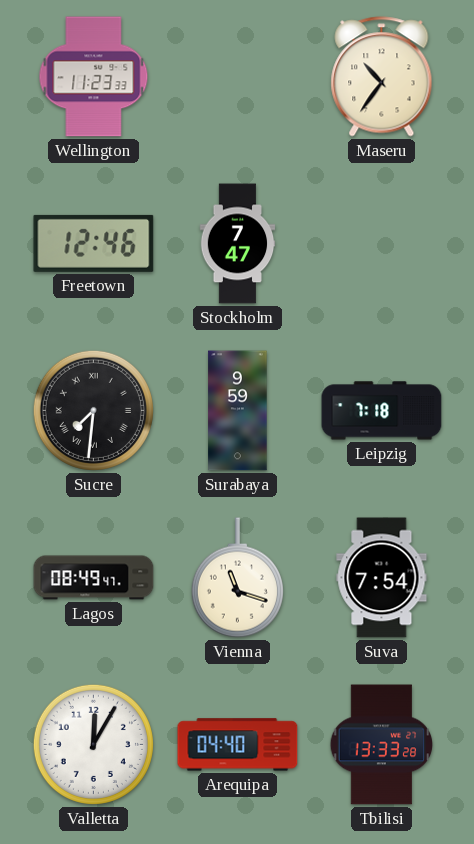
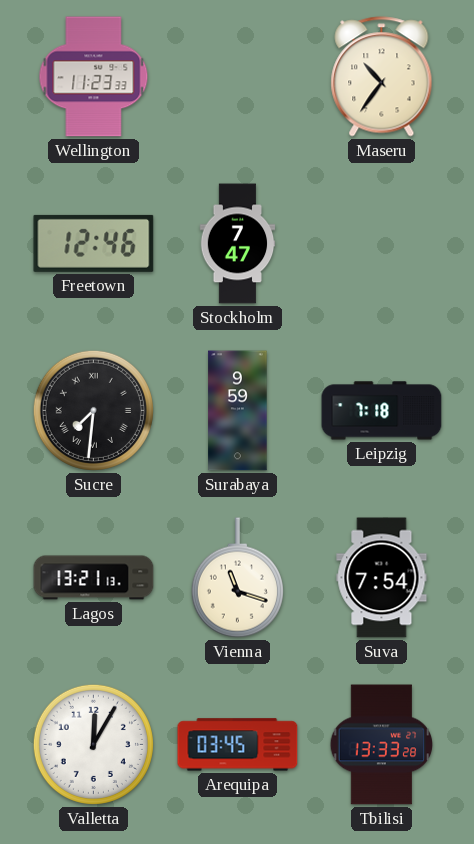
Lagos: 08:49 -> 13:21 (94, 578)
Arequipa: 04:40 -> 03:45 (238, 745)
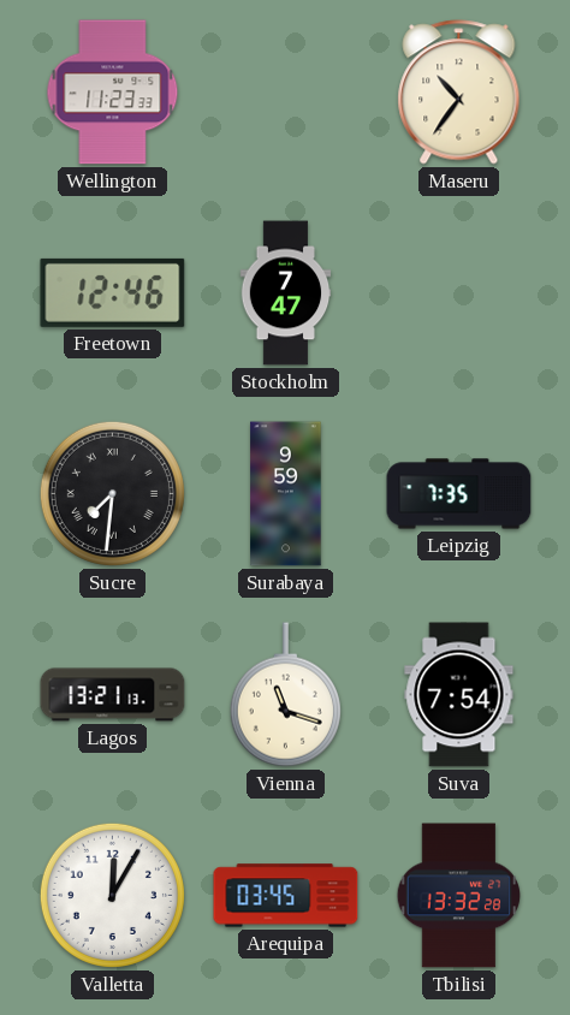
Leipzig: 7:18 -> 7:35 (459, 494)
Tbilisi: 13:33 -> 13:32 (459, 896)
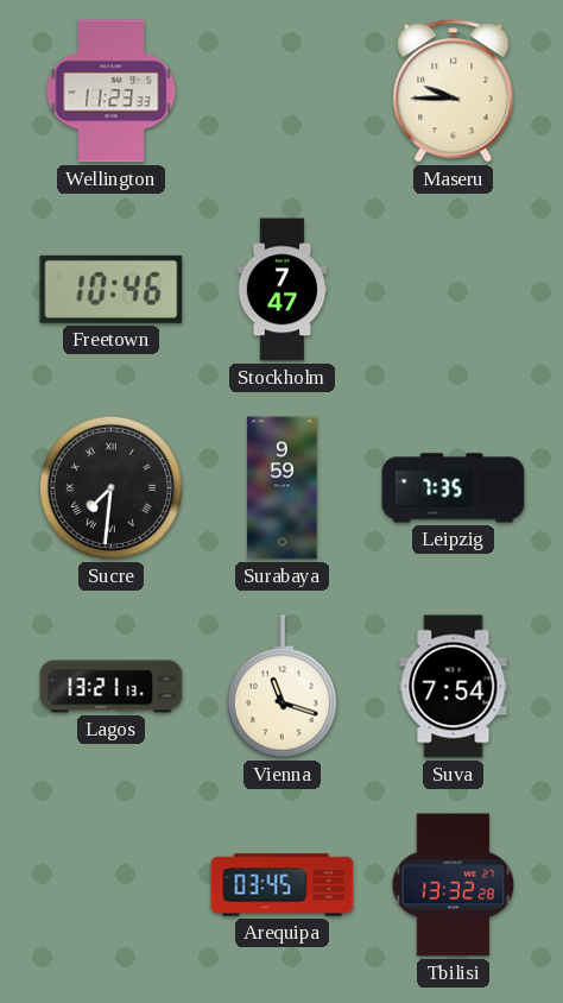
Maseru: 10:36 -> 9:45 (454, 92)
Freetown: 12:46 -> 10:46 (112, 289)
Valletta: 12:05 -> none (112, 895)
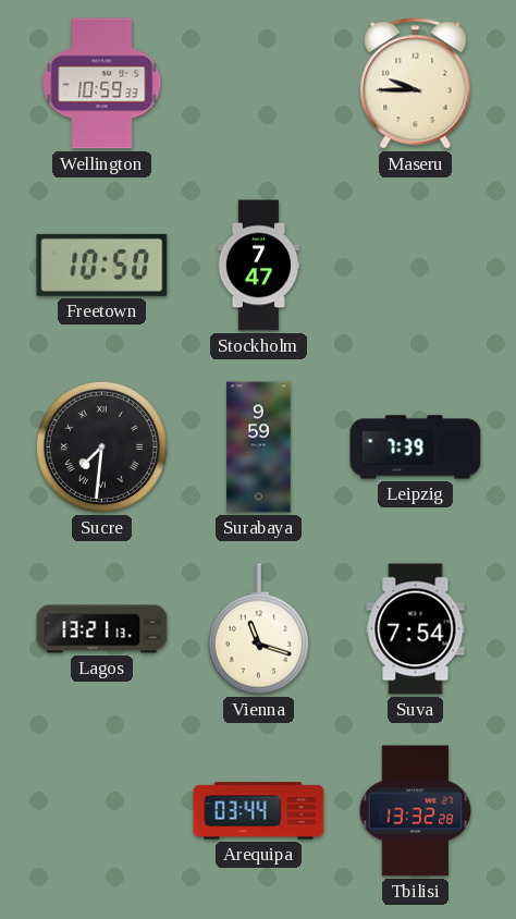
Wellington: 11:23 -> 10:59 (102, 84)
Freetown: 10:46 -> 10:50 (102, 265)
Leipzig: 7:35 -> 7:39 (416, 448)
Arequipa: 03:45 -> 03:44 (259, 811)
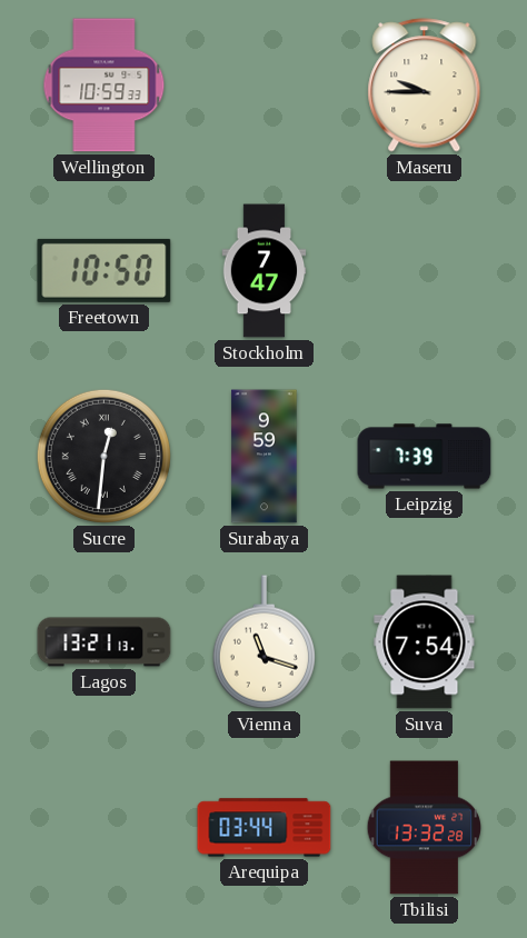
Sucre: 7:31 -> 12:31 (103, 456)
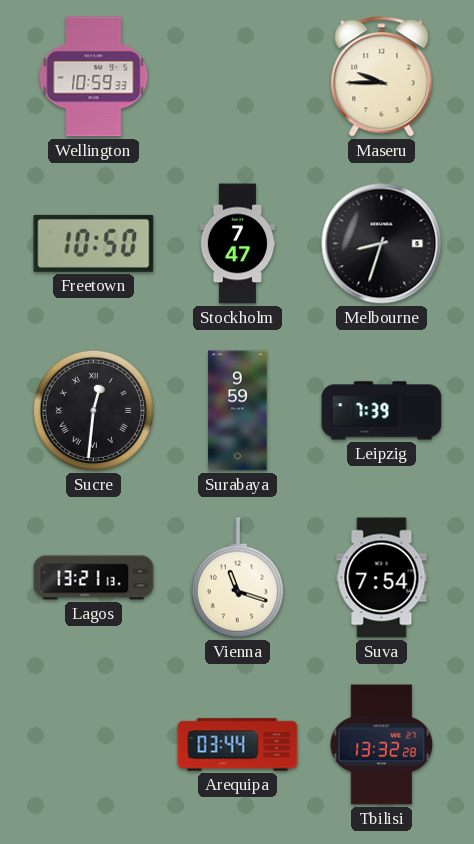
Melbourne: none -> 8:33 (382, 244)
